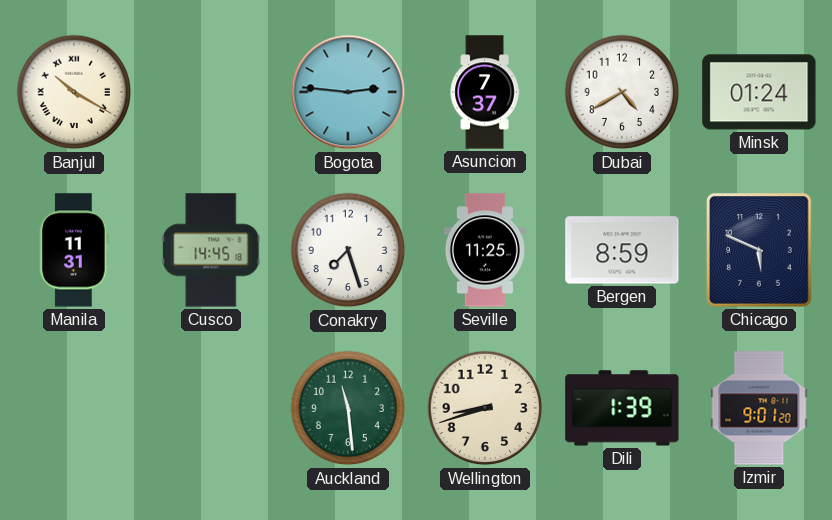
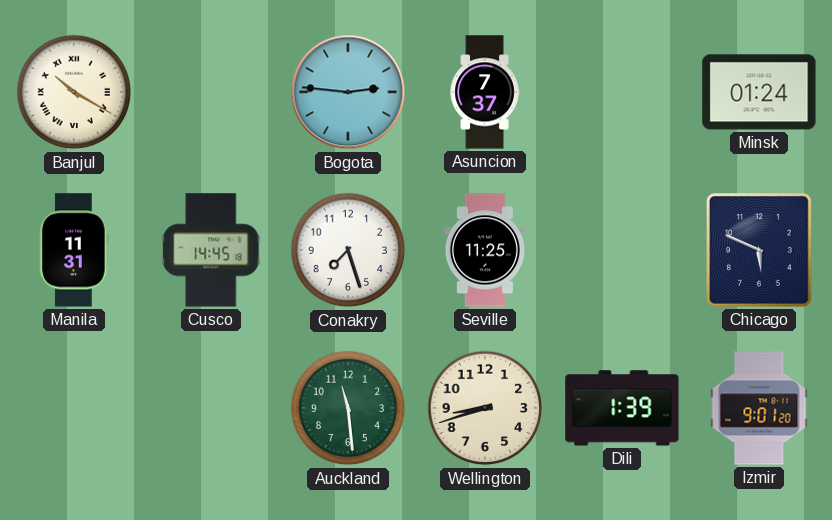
Dubai: 4:40 -> none (622, 92)
Bergen: 8:59 -> none (622, 250)
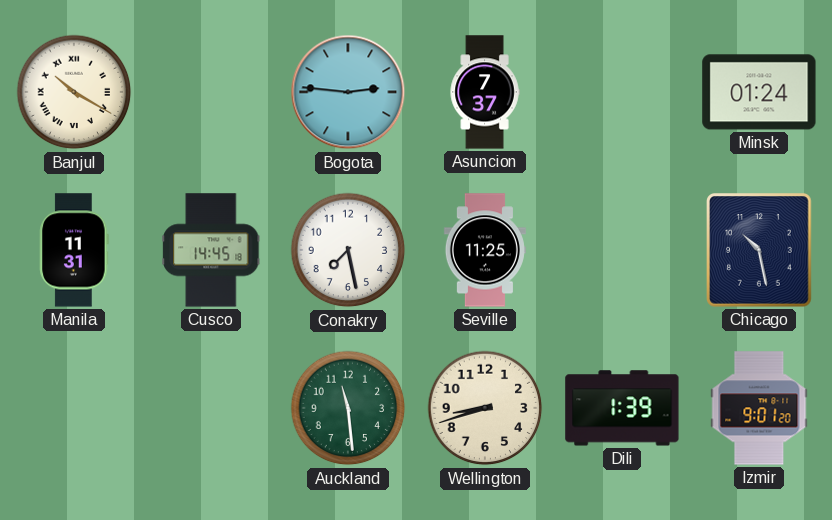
Conakry: 7:27 -> 7:28 (348, 250)
Chicago: 5:49 -> 10:28 (760, 251)
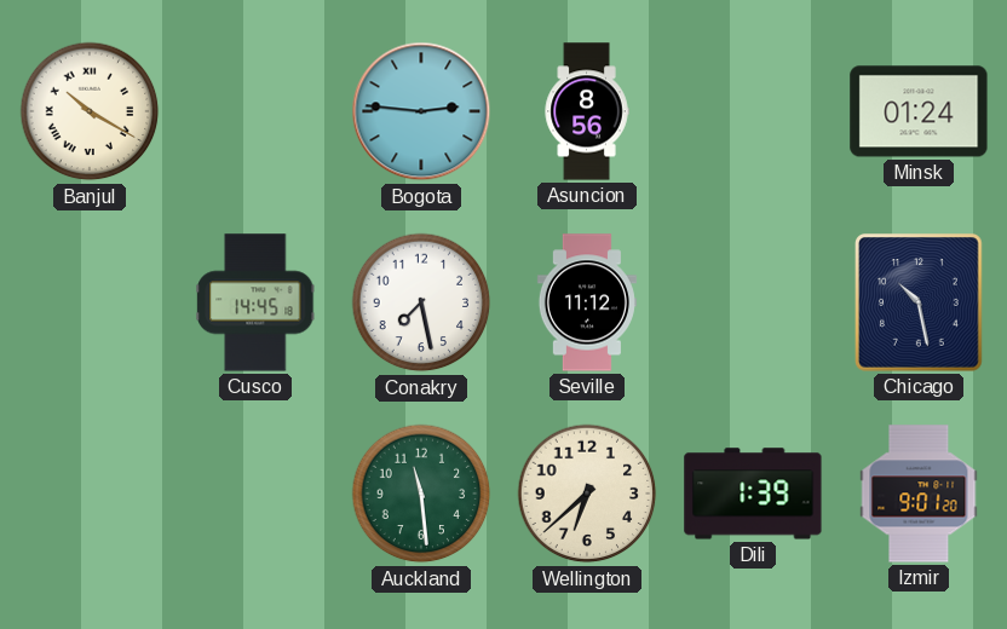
Asuncion: 7:37 -> 8:56 (587, 111)
Manila: 11:31 -> none (74, 250)
Seville: 11:25 -> 11:12 (587, 302)
Wellington: 8:42 -> 6:38 (587, 494)
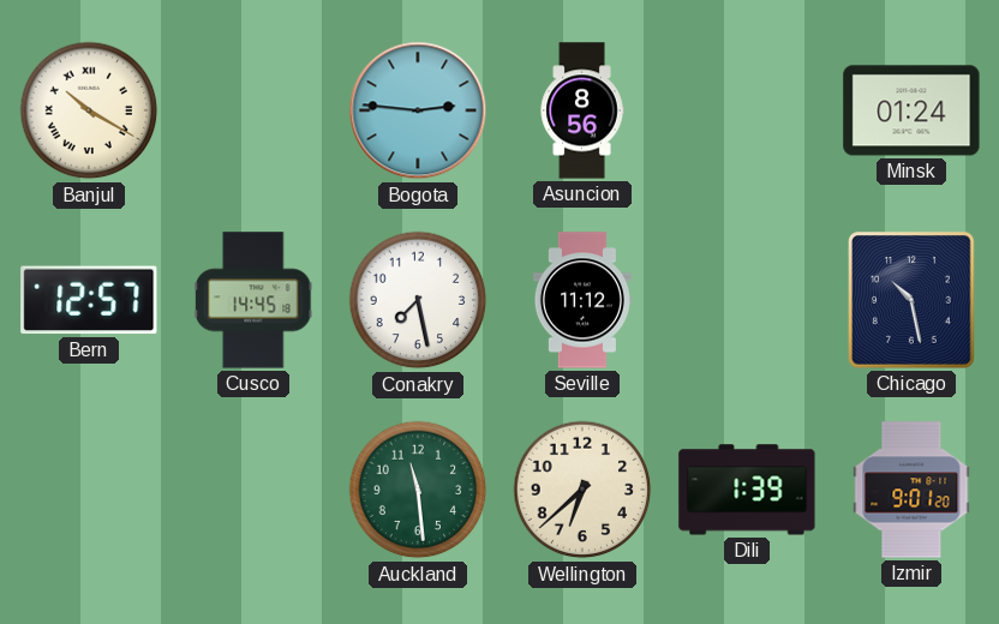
Bern: none -> 12:57 (89, 300)
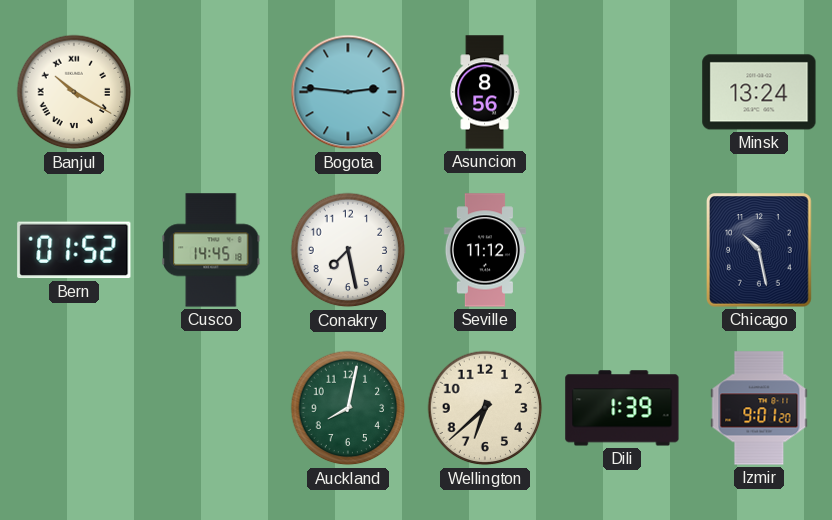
Minsk: 01:24 -> 13:24 (759, 92)
Bern: 12:57 -> 01:52 (74, 250)
Auckland: 11:29 -> 8:02 (348, 408)
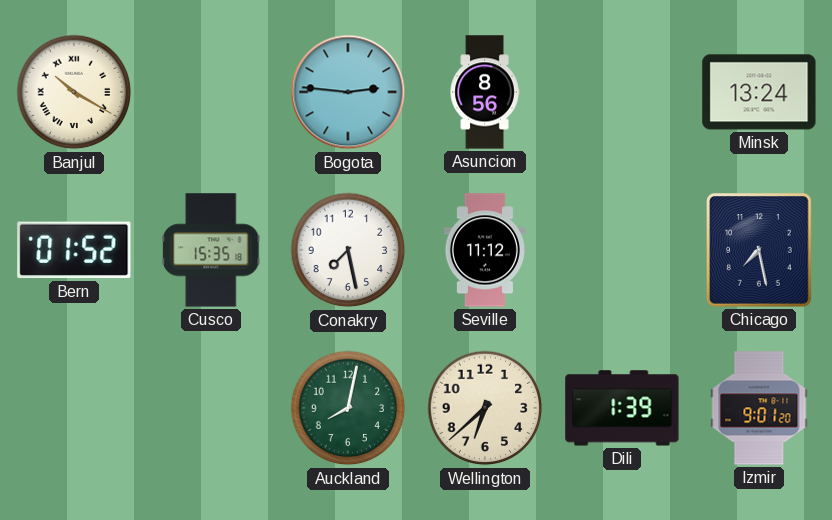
Cusco: 14:45 -> 15:35 (211, 250)
Chicago: 10:28 -> 7:28 (760, 251)
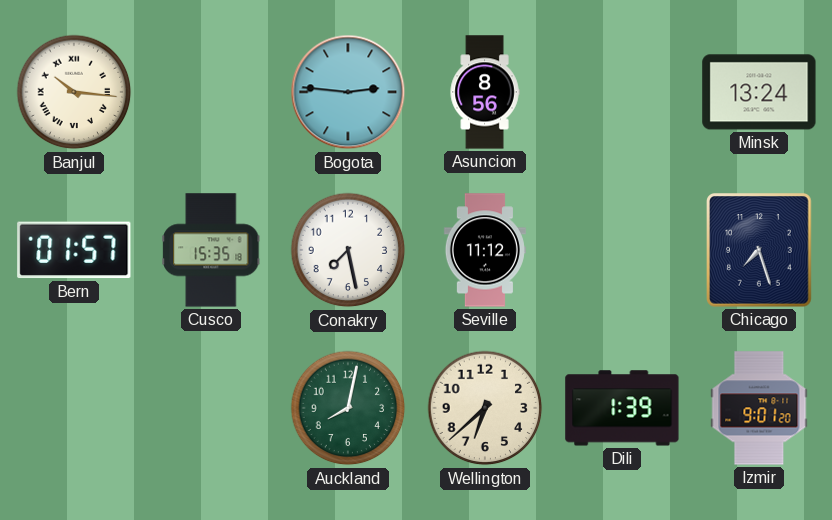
Banjul: 10:20 -> 10:16 (74, 92)
Bern: 01:52 -> 01:57 (74, 250)
Chicago: 7:28 -> 7:27 (760, 251)
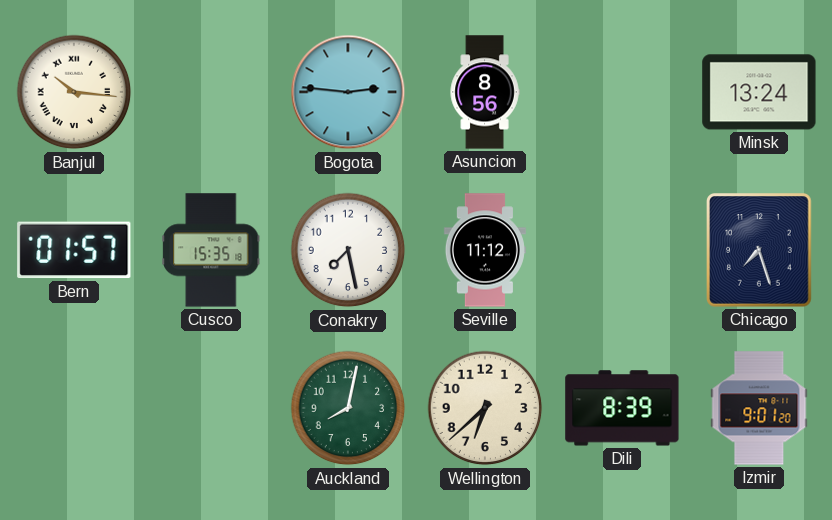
Dili: 1:39 -> 8:39 (622, 408)
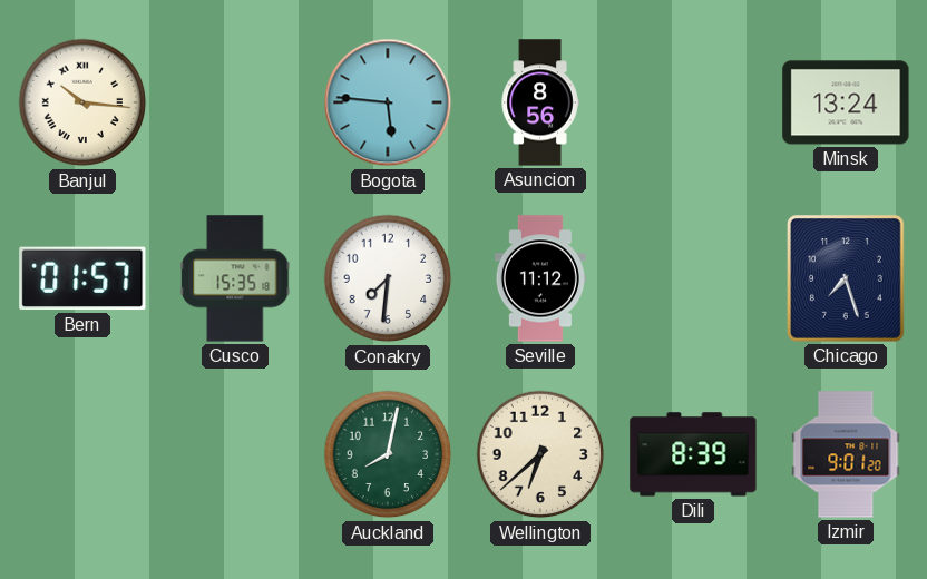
Bogota: 2:46 -> 5:46 (388, 102)
Conakry: 7:28 -> 7:31 (388, 278)
